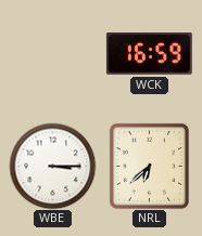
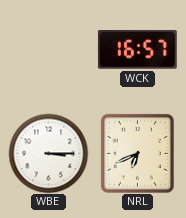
WCK: 16:59 -> 16:57 (137, 50)
NRL: 6:38 -> 6:41 (137, 153)
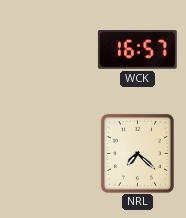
WBE: 3:15 -> none (48, 153)
NRL: 6:41 -> 7:22 (137, 153)
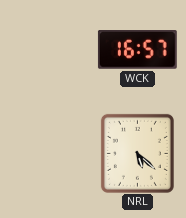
NRL: 7:22 -> 5:22 (137, 153)
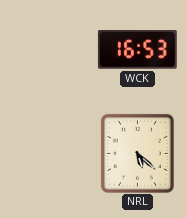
WCK: 16:57 -> 16:53 (137, 50)
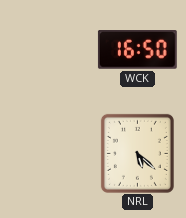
WCK: 16:53 -> 16:50 (137, 50)
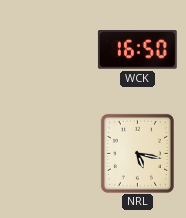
NRL: 5:22 -> 5:17 (137, 153)
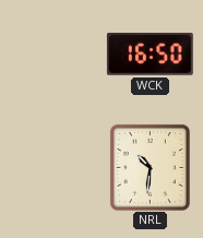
NRL: 5:17 -> 10:31 (150, 167)
